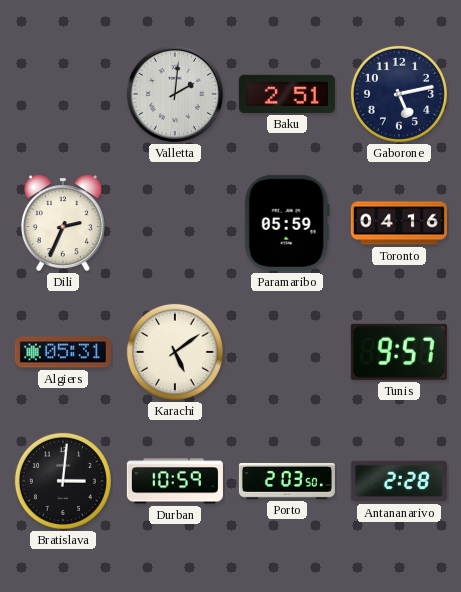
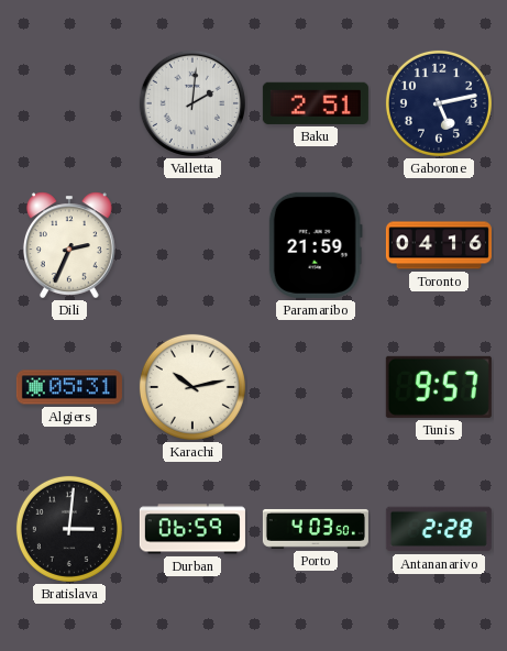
Paramaribo: 05:59 -> 21:59 (316, 245)
Karachi: 5:09 -> 10:13 (192, 387)
Durban: 10:59 -> 06:59 (192, 529)
Porto: 2:03 -> 4:03 (316, 529)
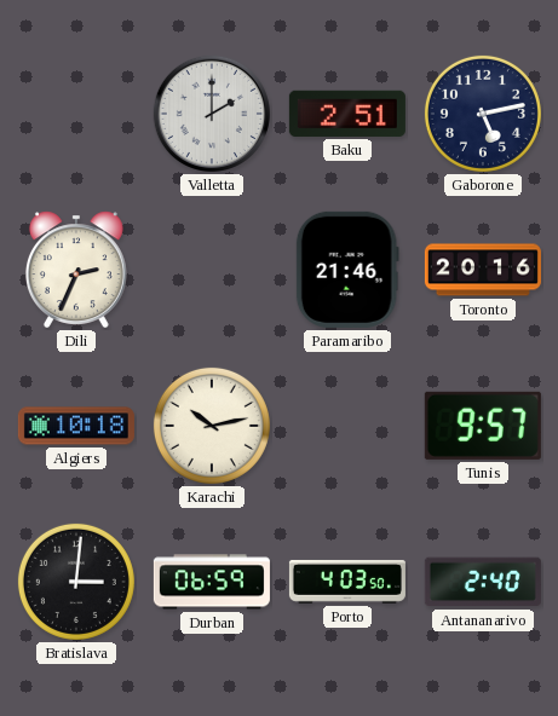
Valletta: 2:01 -> 2:00 (212, 114)
Paramaribo: 21:59 -> 21:46 (347, 270)
Toronto: 04:16 -> 20:16 (483, 270)
Algiers: 05:31 -> 10:18 (76, 426)
Antananarivo: 2:28 -> 2:40 (483, 582)
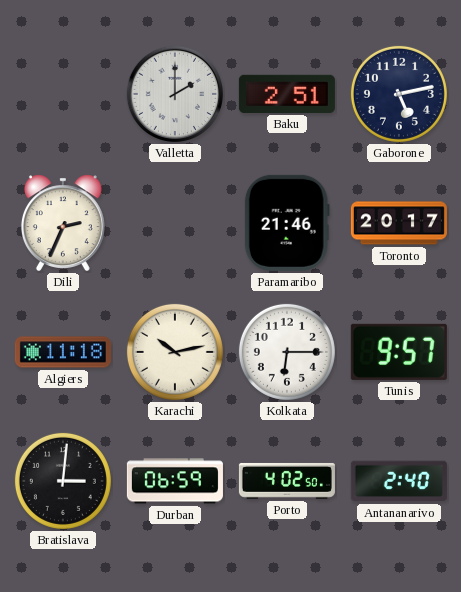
Toronto: 20:16 -> 20:17 (399, 223)
Algiers: 10:18 -> 11:18 (63, 352)
Kolkata: none -> 6:15 (287, 352)
Porto: 4:03 -> 4:02 (287, 481)
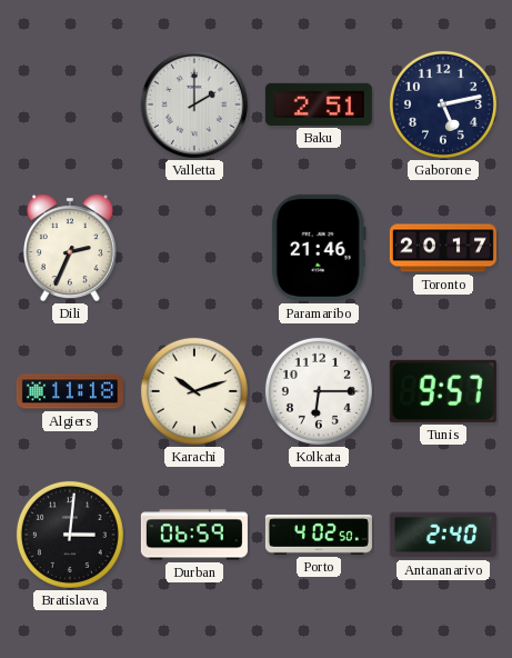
Karachi: 10:13 -> 10:12 (194, 391)
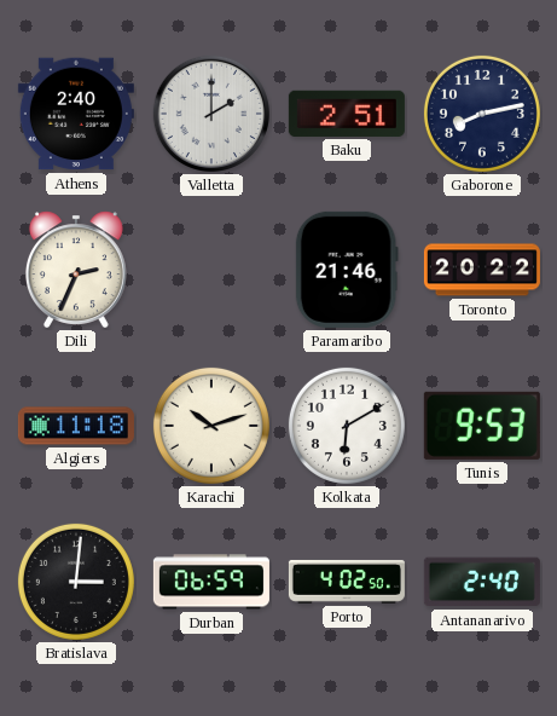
Athens: none -> 2:40 (76, 114)
Gaborone: 5:13 -> 8:13 (482, 114)
Toronto: 20:17 -> 20:22 (482, 270)
Kolkata: 6:15 -> 6:10 (347, 426)
Tunis: 9:57 -> 9:53 (482, 426)
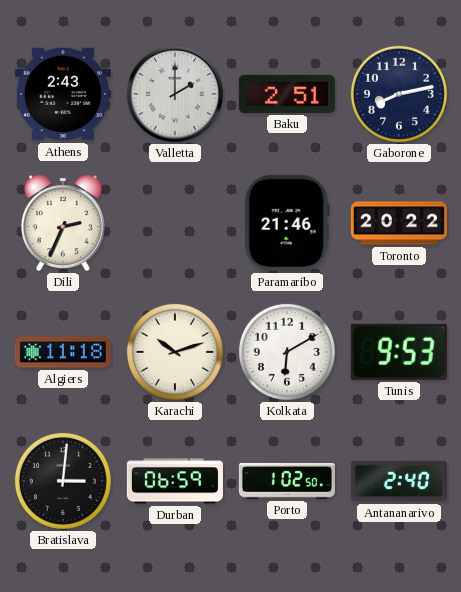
Athens: 2:40 -> 2:43 (63, 94)
Porto: 4:02 -> 1:02 (287, 481)
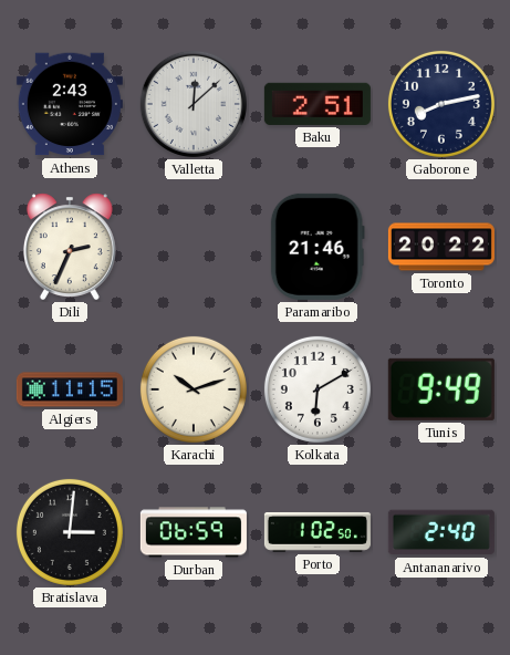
Valletta: 2:00 -> 12:08 (194, 104)
Algiers: 11:18 -> 11:15 (70, 389)
Tunis: 9:53 -> 9:49 (441, 389)
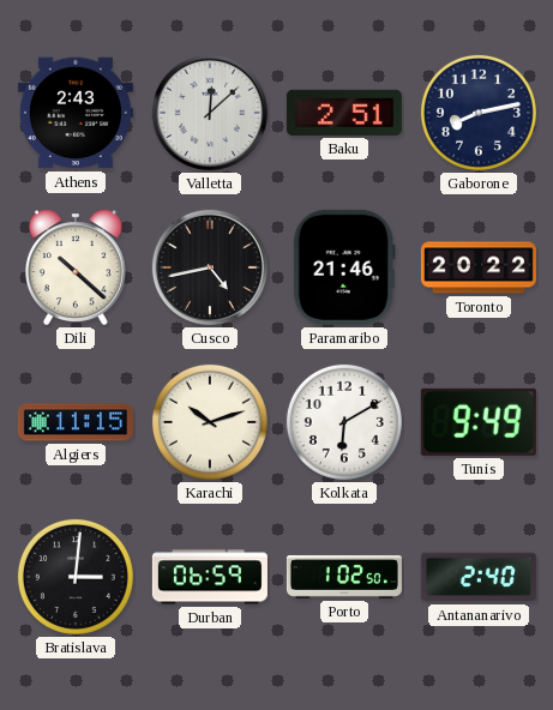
Dili: 2:34 -> 10:22 (76, 267)
Cusco: none -> 4:43 (210, 267)
